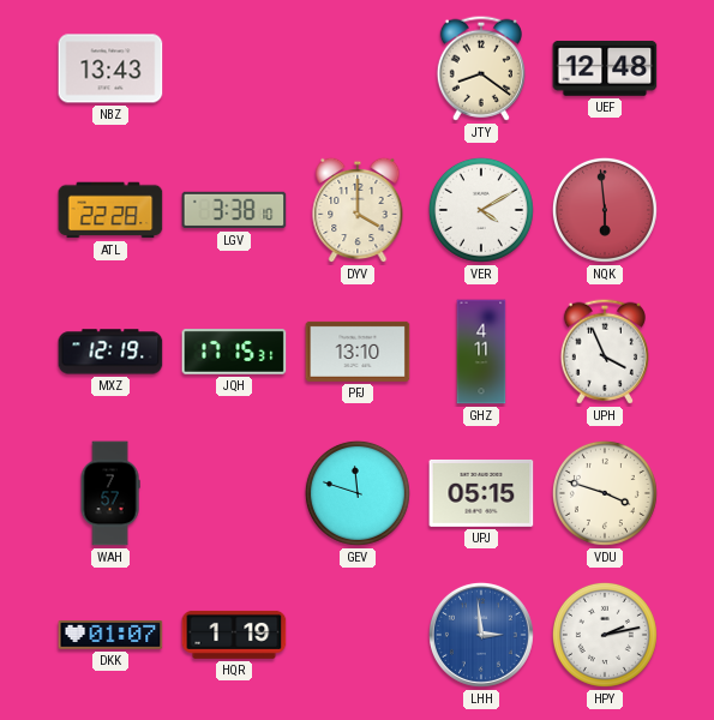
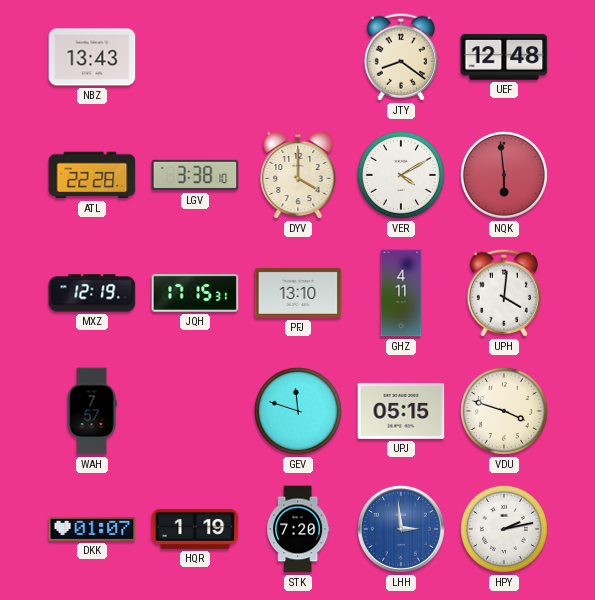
UPH: 3:56 -> 4:01 (504, 293)
STK: none -> 7:20 (298, 529)
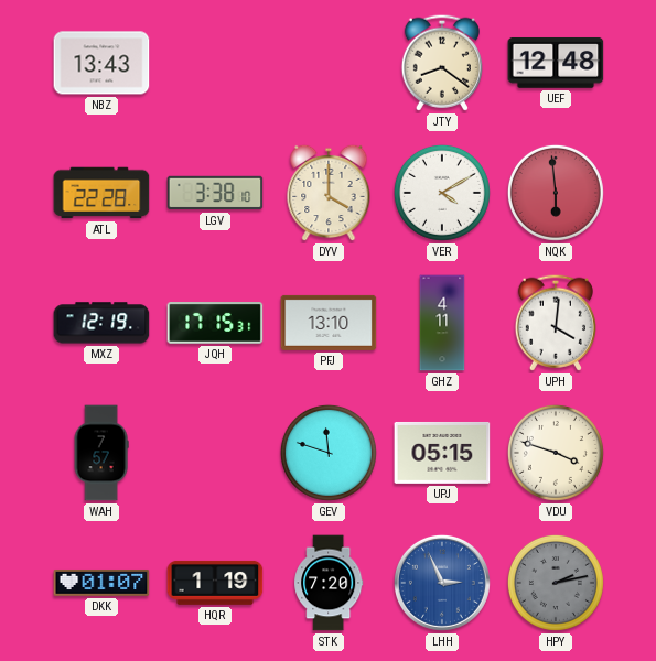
LHH: 2:59 -> 2:56 (442, 583)
HPY dial: white -> grey (556, 583)
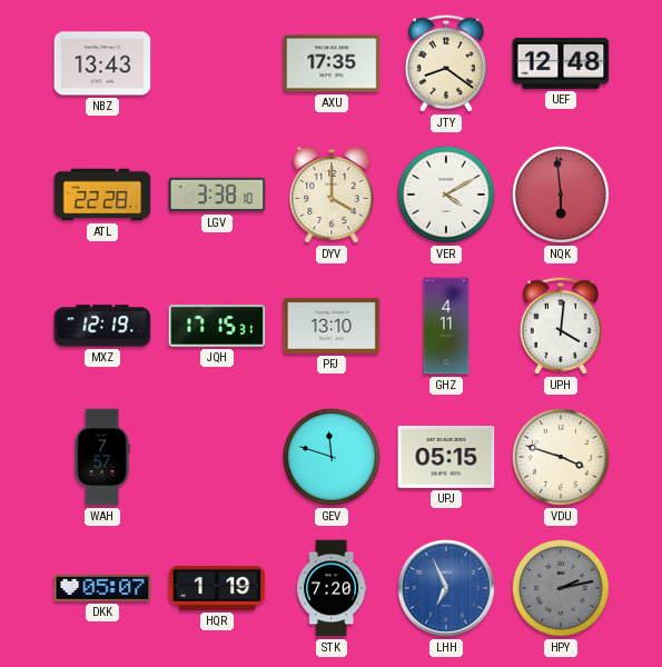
AXU: none -> 17:35 (332, 63)
DKK: 01:07 -> 05:07 (102, 588)
LHH: 2:56 -> 6:56 (446, 588)
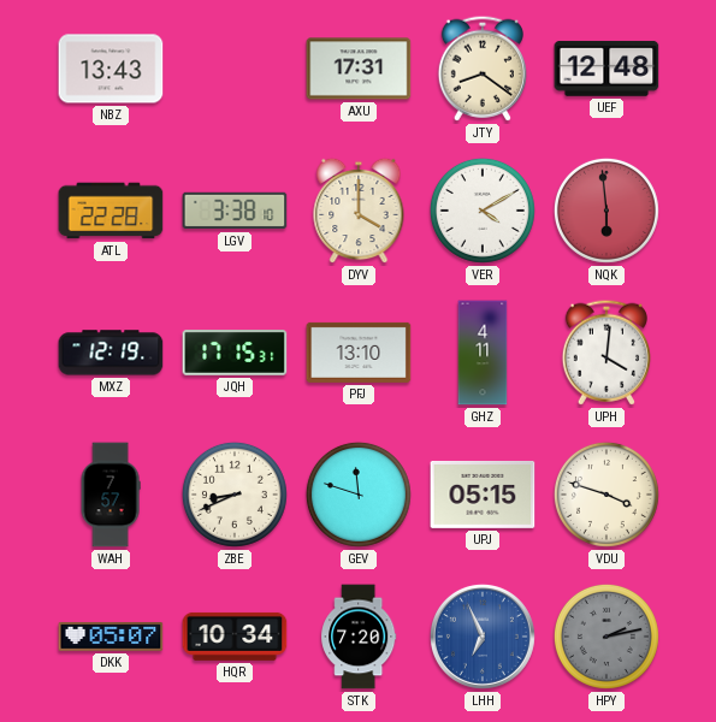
AXU: 17:35 -> 17:31 (359, 69)
ZBE: none -> 8:41 (235, 495)
HQR: 1:19 -> 10:34 (235, 637)
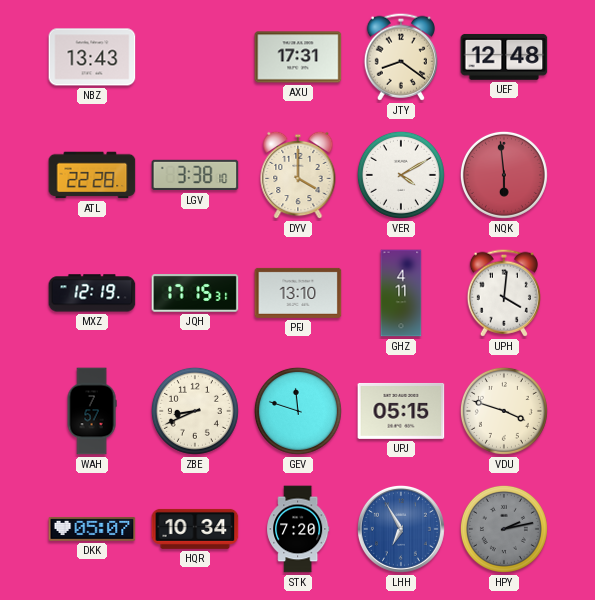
LHH: 6:56 -> 6:55 (401, 529)
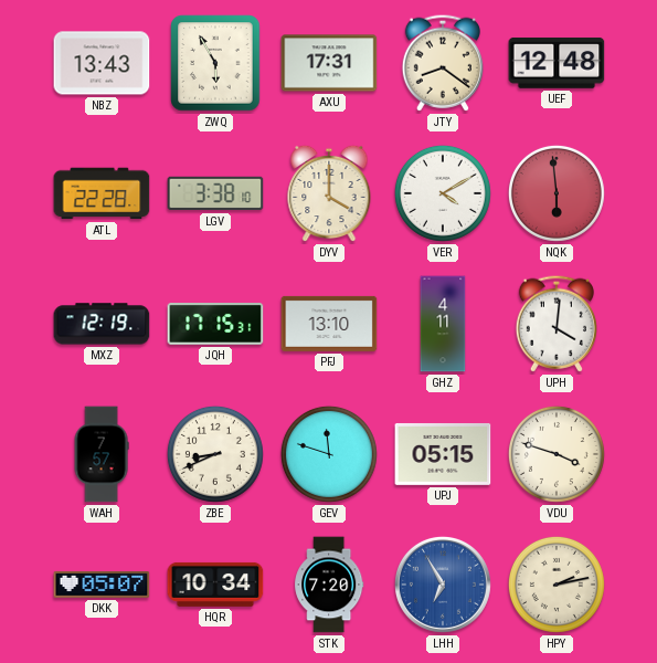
ZWQ: none -> 5:55 (215, 63)
HPY dial: grey -> cream (557, 585)
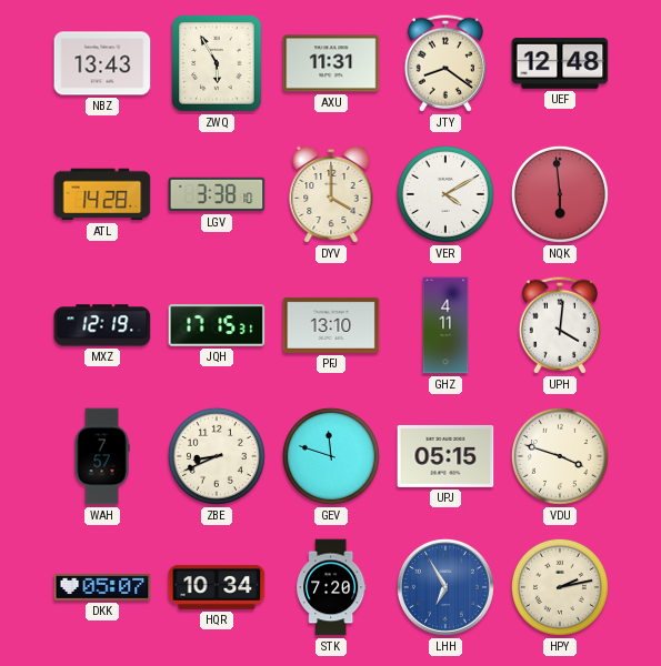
AXU: 17:31 -> 11:31 (331, 63)
ATL: 22:28 -> 14:28 (102, 194)
